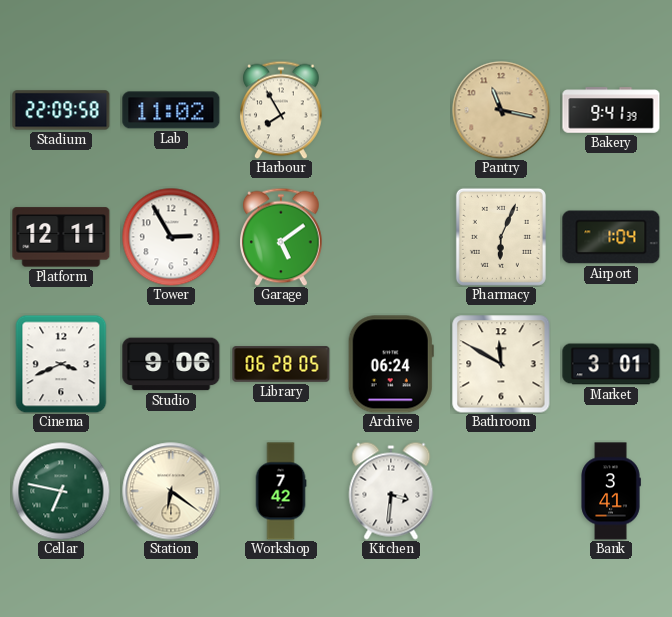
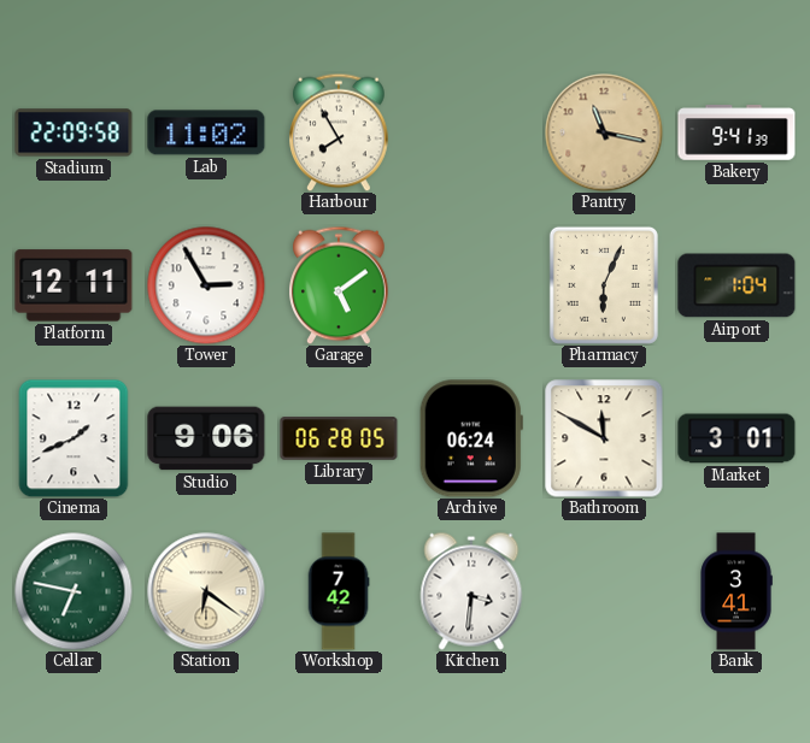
Cinema: 3:41 -> 1:41 (74, 438)
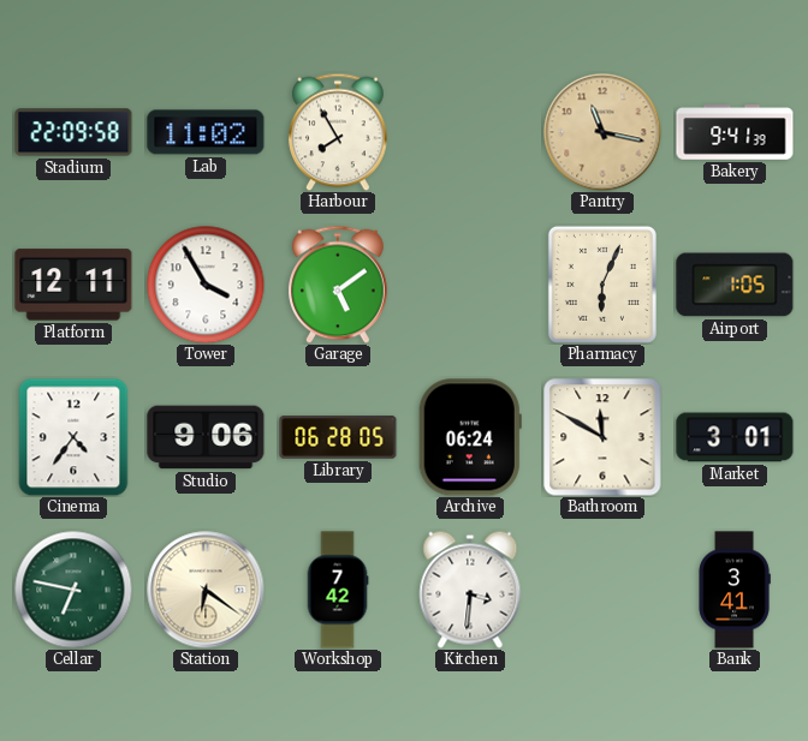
Tower: 2:55 -> 3:55 (206, 285)
Airport: 1:04 -> 1:05 (735, 285)
Cinema: 1:41 -> 4:36 (73, 437)
